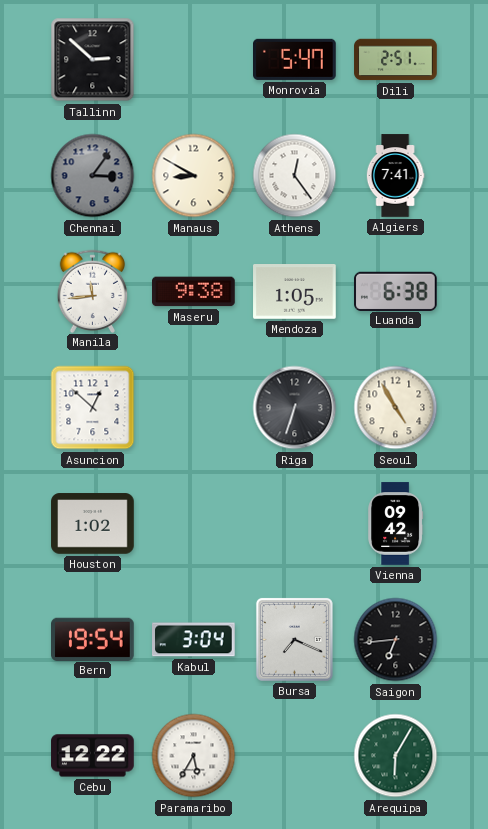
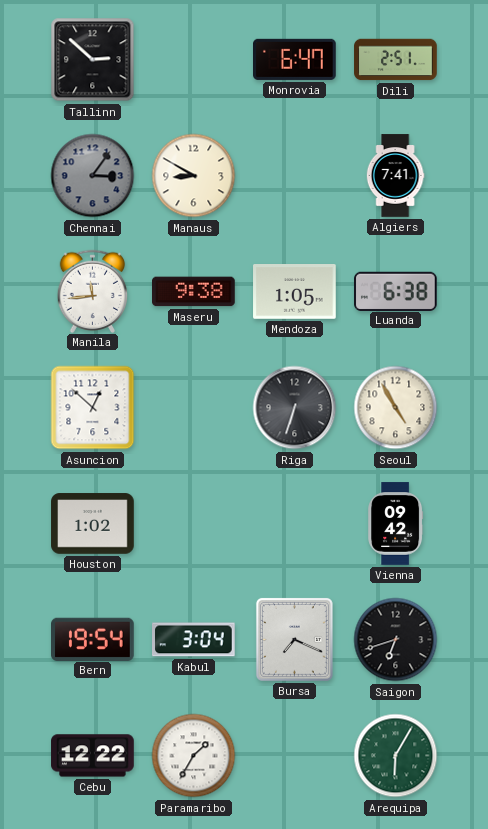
Monrovia: 5:47 -> 6:47 (295, 59)
Athens: 12:24 -> none (295, 176)
Saigon: 6:44 -> 6:42 (396, 640)
Paramaribo: 5:35 -> 1:35 (194, 756)
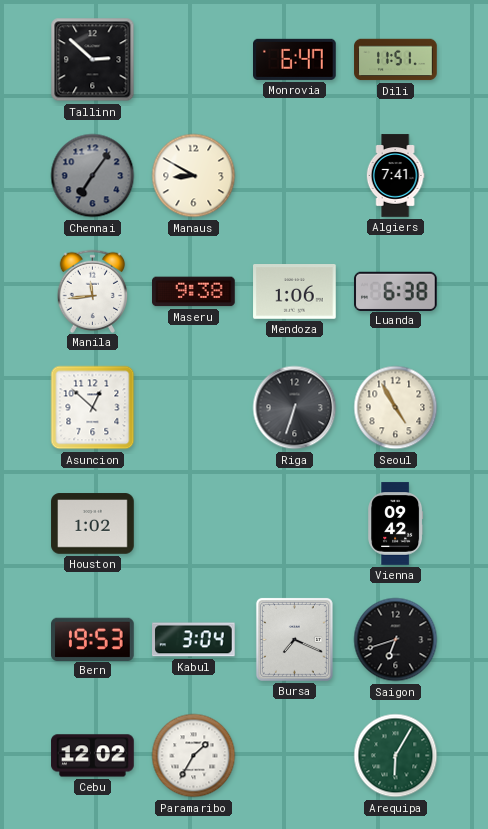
Dili: 2:51 -> 11:51 (396, 60)
Chennai: 3:06 -> 7:06 (93, 176)
Mendoza: 1:05 -> 1:06 (295, 292)
Bern: 19:54 -> 19:53 (93, 639)
Cebu: 12:22 -> 12:02 (93, 756)
